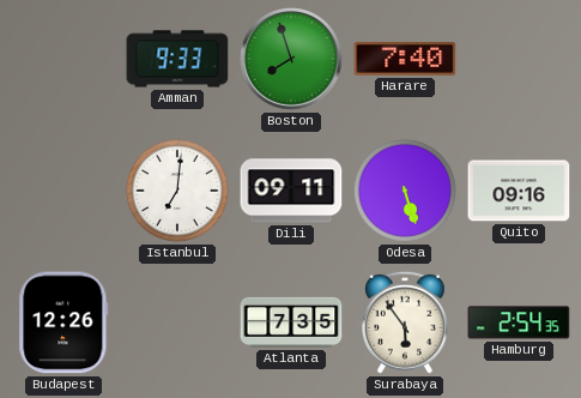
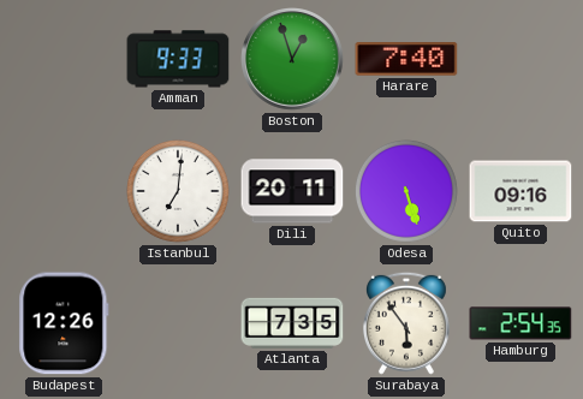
Boston: 7:57 -> 12:57 (293, 60)
Dili: 09:11 -> 20:11 (292, 191)
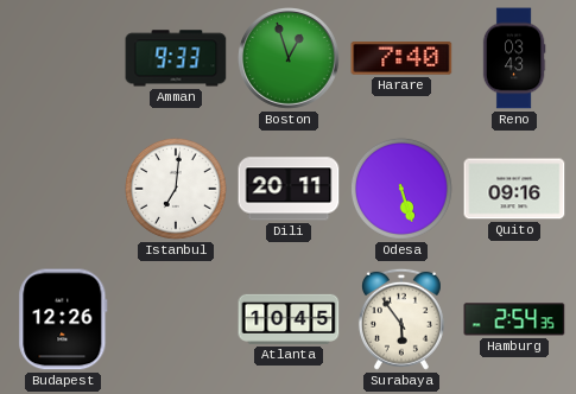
Reno: none -> 03:43 (514, 58)
Atlanta: 7:35 -> 10:45 (289, 319)
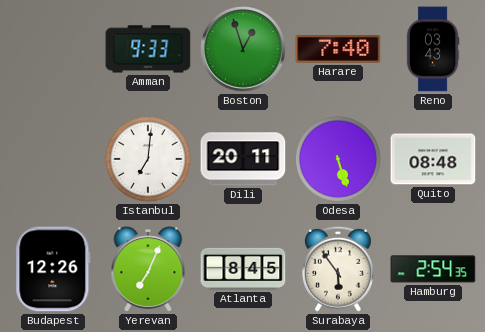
Quito: 09:16 -> 08:48 (433, 159)
Yerevan: none -> 7:04 (148, 269)
Atlanta: 10:45 -> 8:45 (243, 269)
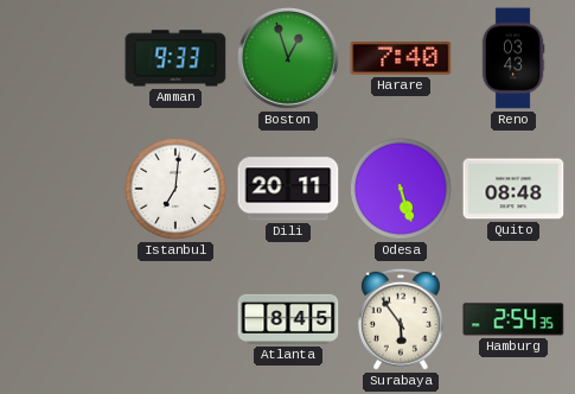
Budapest: 12:26 -> none (53, 269)
Yerevan: 7:04 -> none (148, 269)
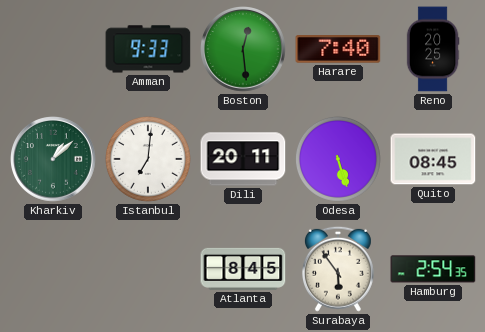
Boston: 12:57 -> 12:29 (244, 50)
Reno: 03:43 -> 20:25 (433, 49)
Kharkiv: none -> 1:08 (54, 160)
Quito: 08:48 -> 08:45 (433, 159)
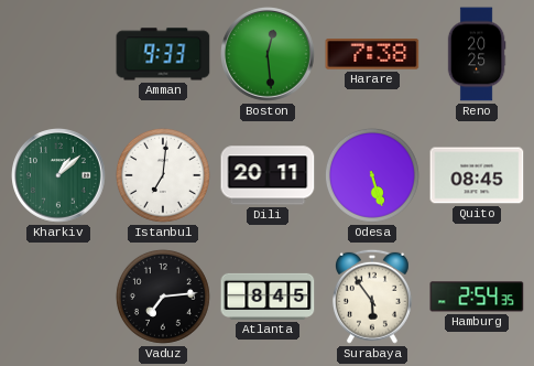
Harare: 7:40 -> 7:38 (372, 54)
Vaduz: none -> 7:14 (163, 297)
